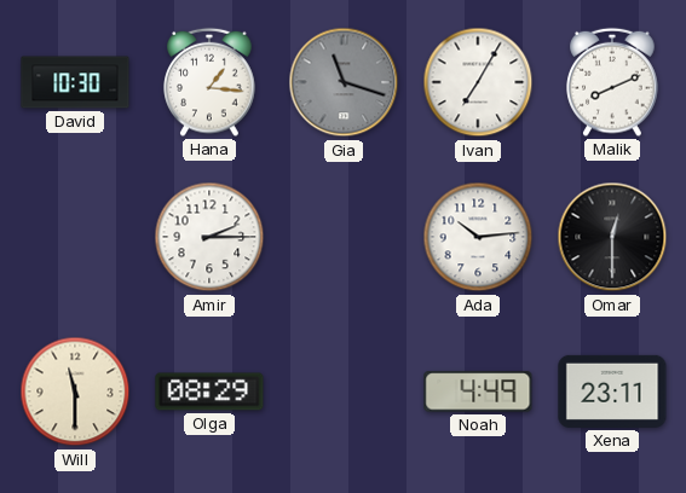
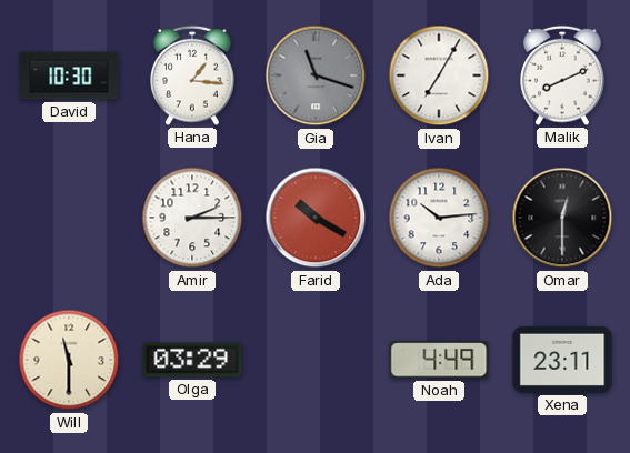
Farid: none -> 10:20 (316, 218)
Olga: 08:29 -> 03:29 (192, 360)
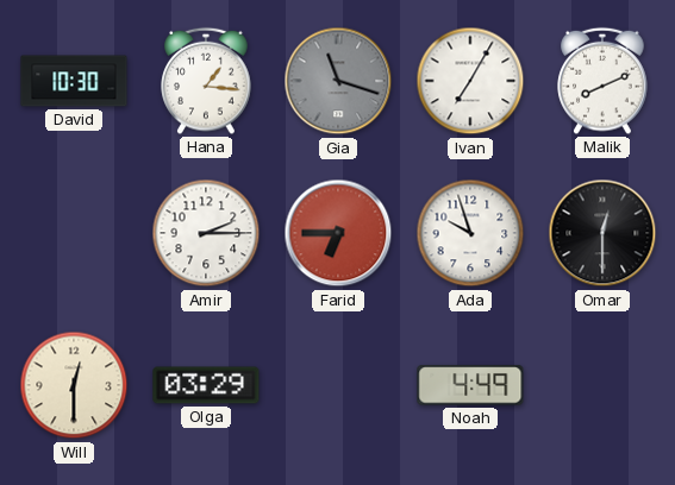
Farid: 10:20 -> 6:45 (338, 233)
Ada: 10:14 -> 9:57 (470, 233)
Will: 11:30 -> 12:30 (74, 385)
Xena: 23:11 -> none (562, 360)
